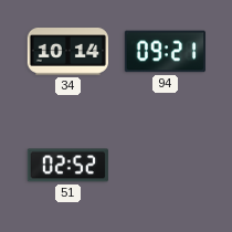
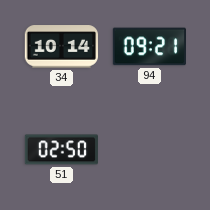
51: 02:52 -> 02:50 (61, 150)
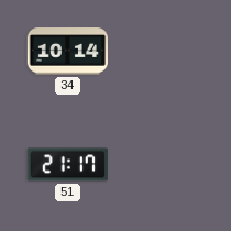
94: 09:21 -> none (149, 47)
51: 02:50 -> 21:17 (67, 165)
